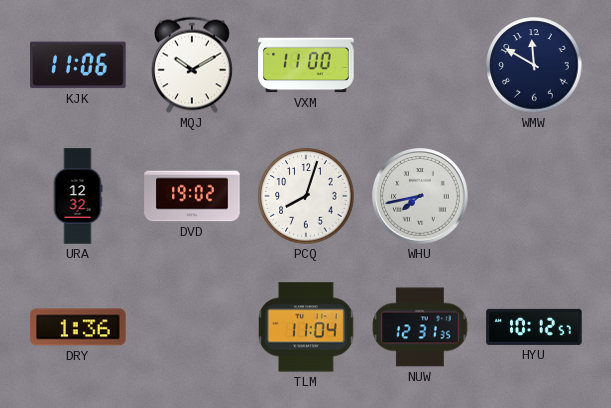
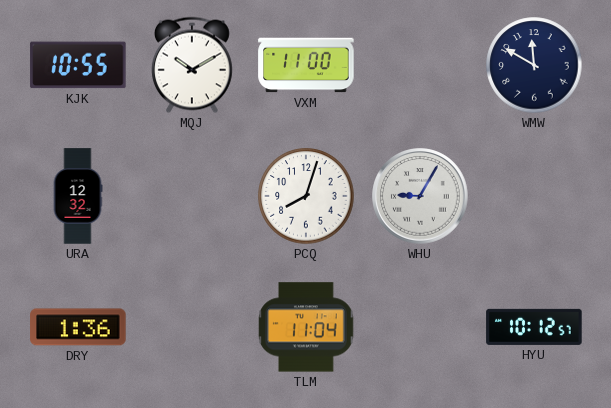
KJK: 11:06 -> 10:55 (78, 65)
DVD: 19:02 -> none (192, 196)
WHU: 7:43 -> 9:05 (420, 196)
NUW: 12:31 -> none (420, 327)
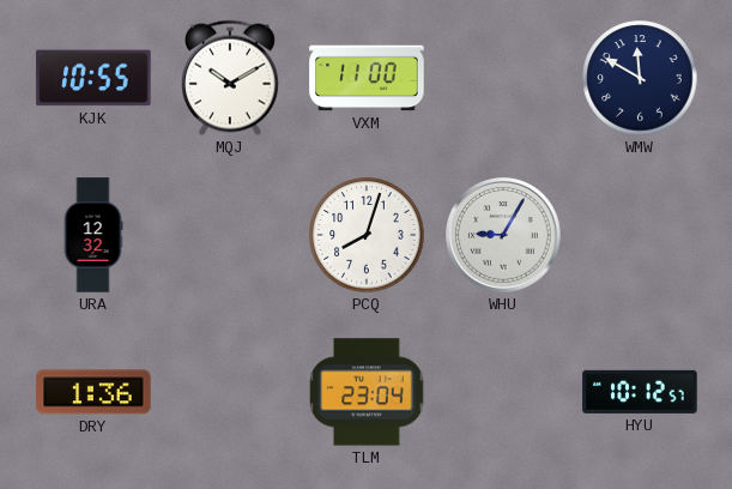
TLM: 11:04 -> 23:04 (367, 392)
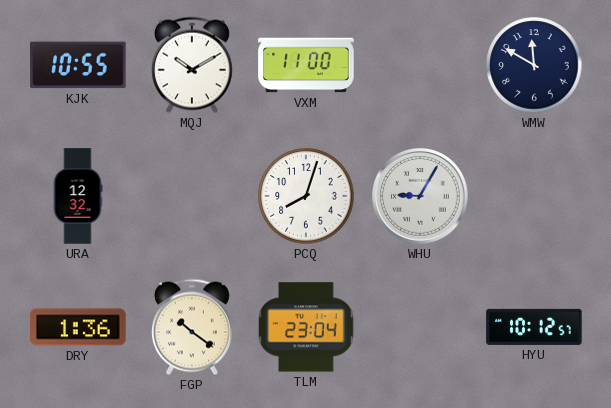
FGP: none -> 10:21 (192, 327)
